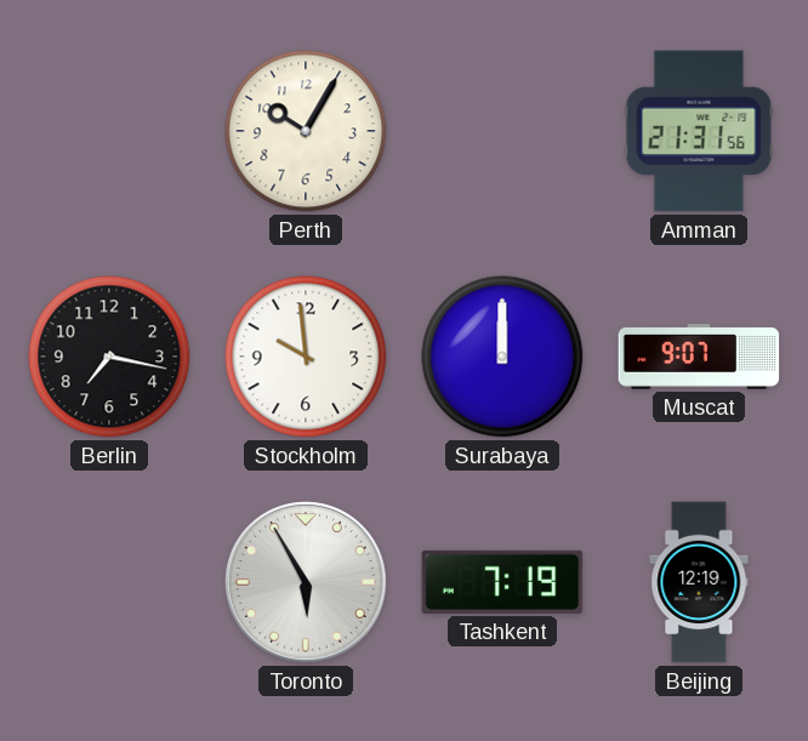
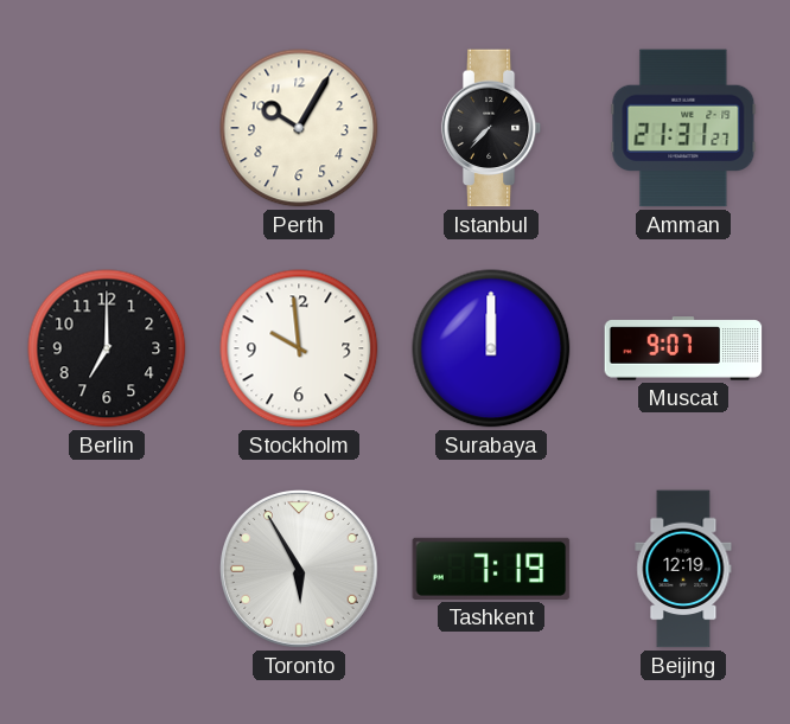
Istanbul: none -> 7:37 (491, 128)
Amman: 21:31:56 -> 21:31:27 (683, 128)
Berlin: 7:17 -> 7:00 (107, 348)
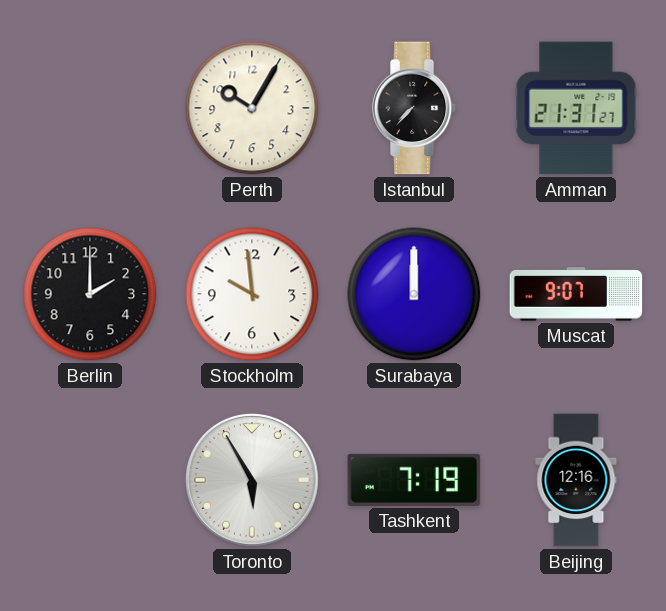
Berlin: 7:00 -> 2:00 (90, 294)
Beijing: 12:19 -> 12:16 (576, 480)
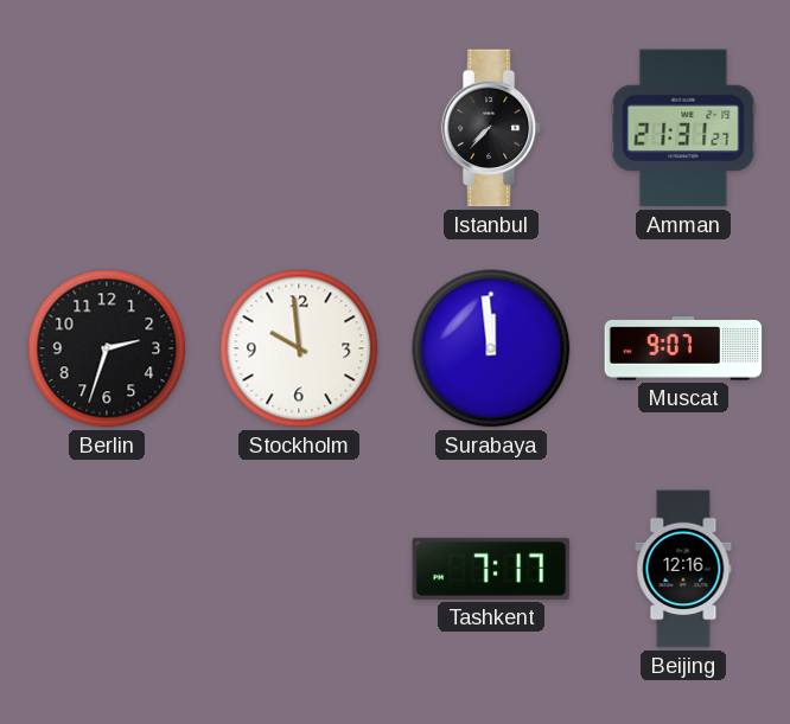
Perth: 10:05 -> none (252, 108)
Berlin: 2:00 -> 2:33 (107, 348)
Surabaya: 12:00 -> 11:59 (491, 348)
Toronto: 5:55 -> none (253, 481)
Tashkent: 7:19 -> 7:17 (491, 569)
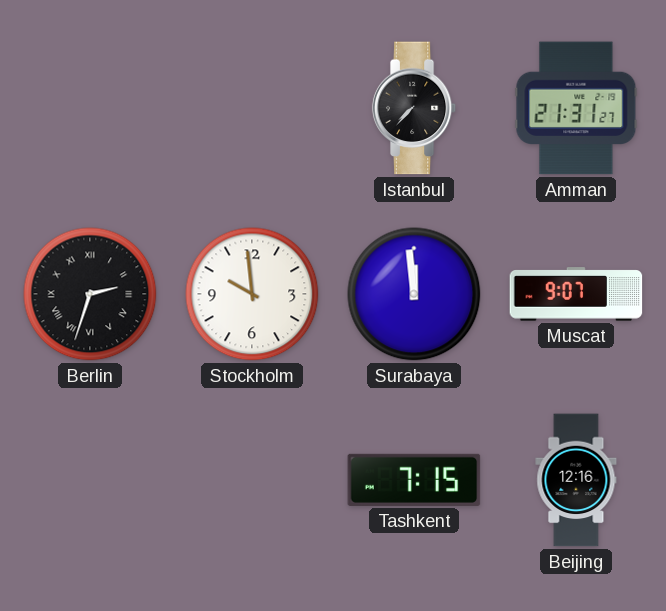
Berlin numerals: Arabic -> Roman (90, 294)
Tashkent: 7:17 -> 7:15 (414, 480)
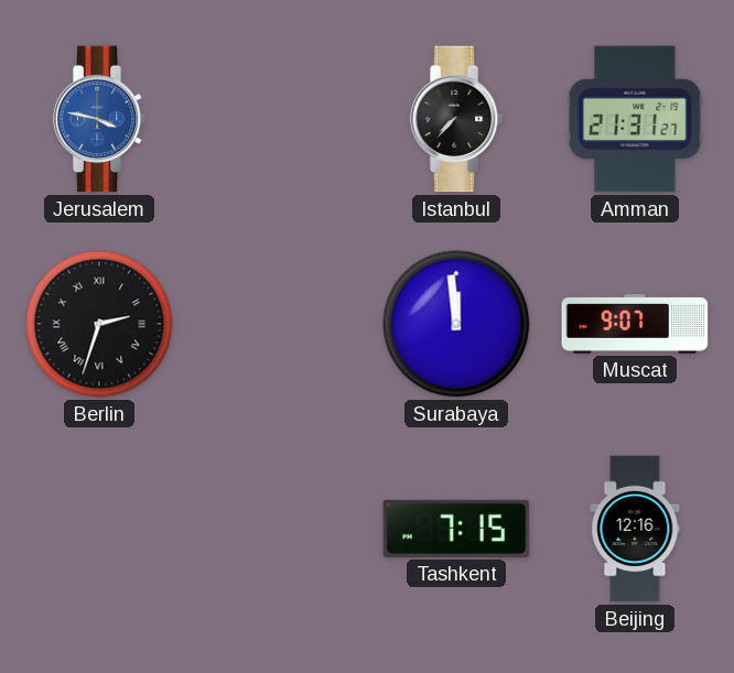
Jerusalem: none -> 3:47 (99, 119)
Stockholm: 9:59 -> none (252, 294)
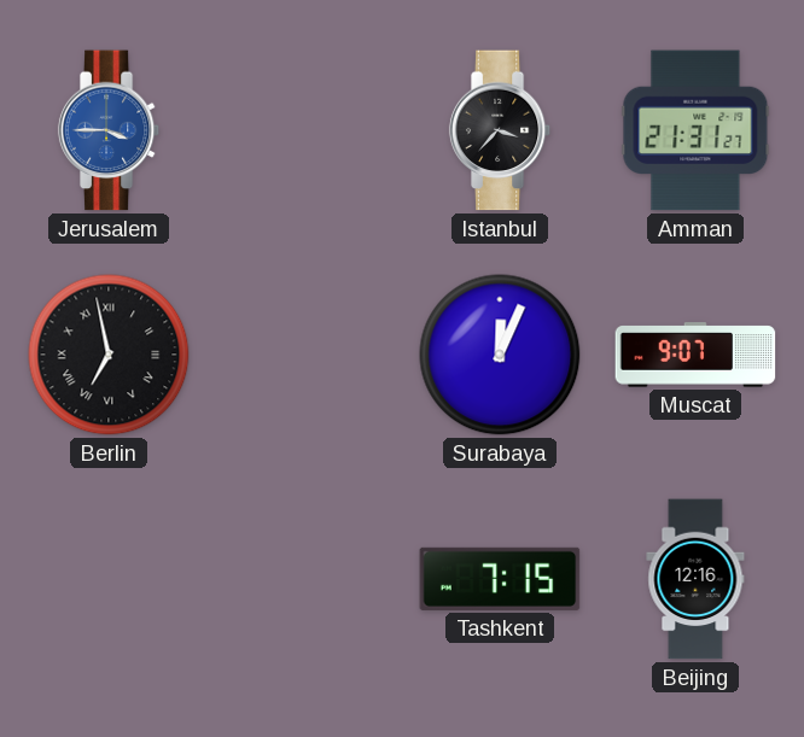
Jerusalem: 3:47 -> 3:45 (109, 130)
Istanbul: 7:37 -> 3:37 (500, 130)
Berlin: 2:33 -> 6:58 (109, 355)
Surabaya: 11:59 -> 12:04 (500, 355)
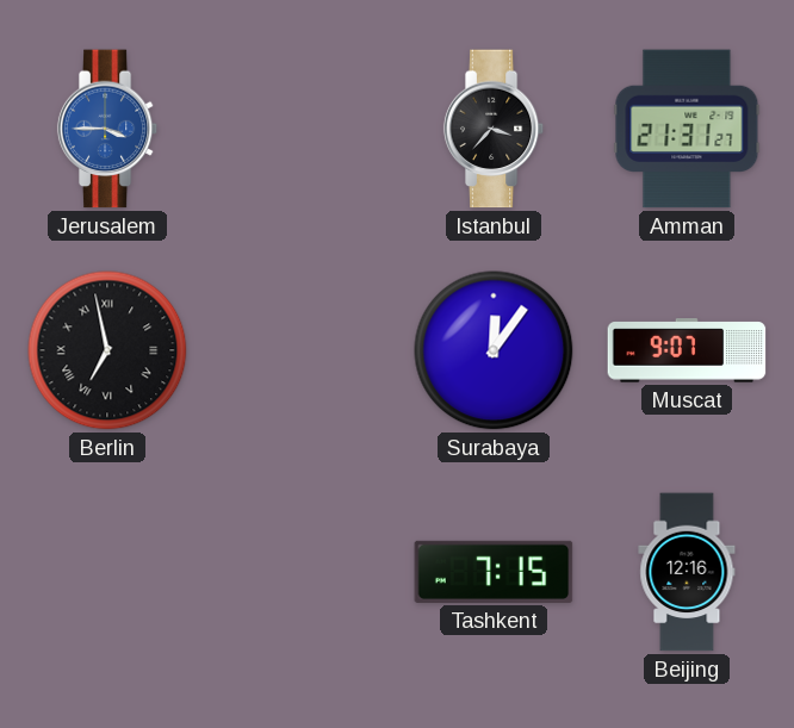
Surabaya: 12:04 -> 12:06 (494, 350)
